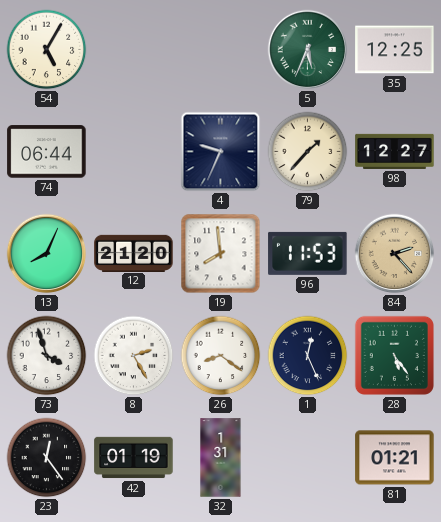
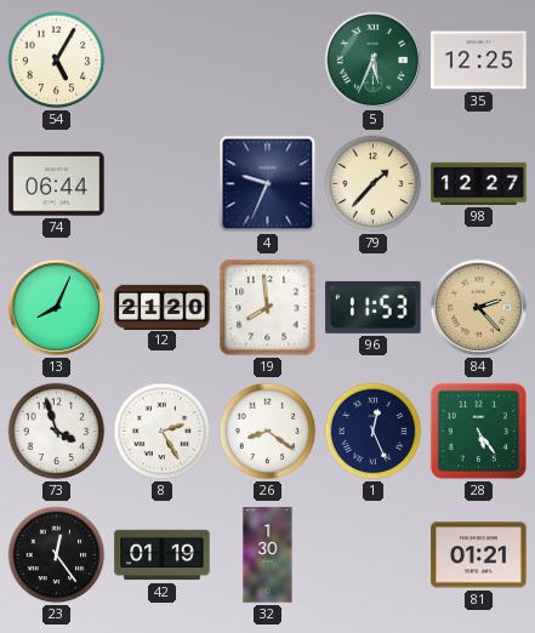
32: 1:31 -> 1:30 (268, 555)
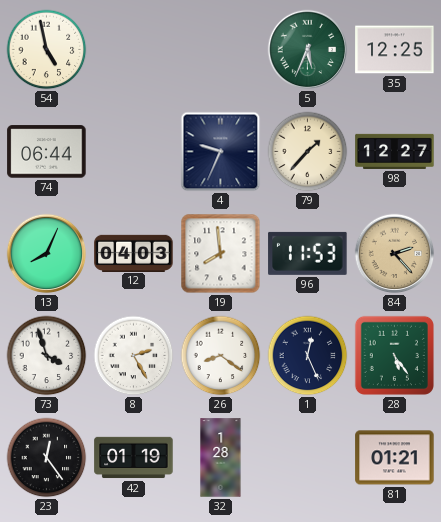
54: 5:05 -> 4:58 (47, 50)
12: 21:20 -> 04:03 (134, 253)
32: 1:30 -> 1:28 (221, 458)
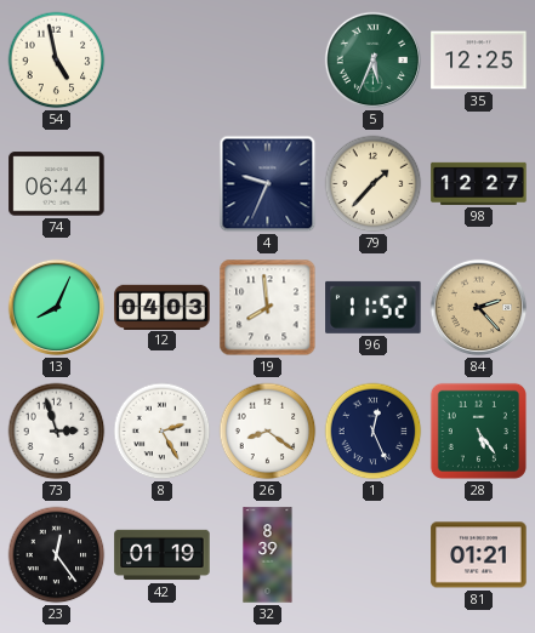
96: 11:53 -> 11:52 (374, 307)
73: 3:57 -> 2:57 (57, 432)
32: 1:28 -> 8:39 (268, 555)
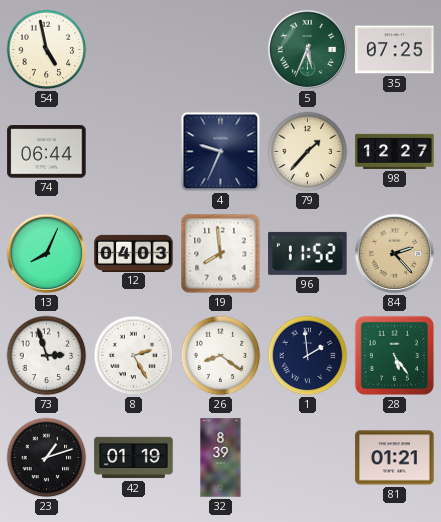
35: 12:25 -> 07:25 (395, 50)
1: 12:26 -> 1:59 (308, 356)
23: 12:24 -> 1:12 (47, 458)
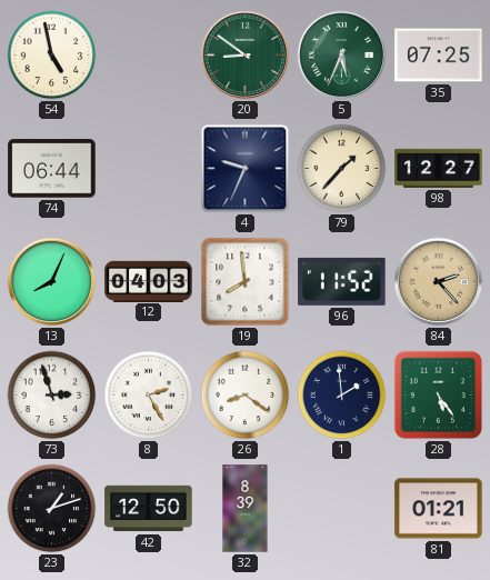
20: none -> 8:51 (246, 56)
42: 01:19 -> 12:50 (149, 509)
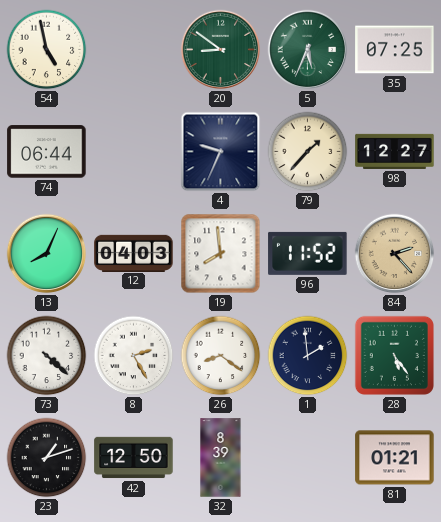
73: 2:57 -> 4:22 (47, 356)
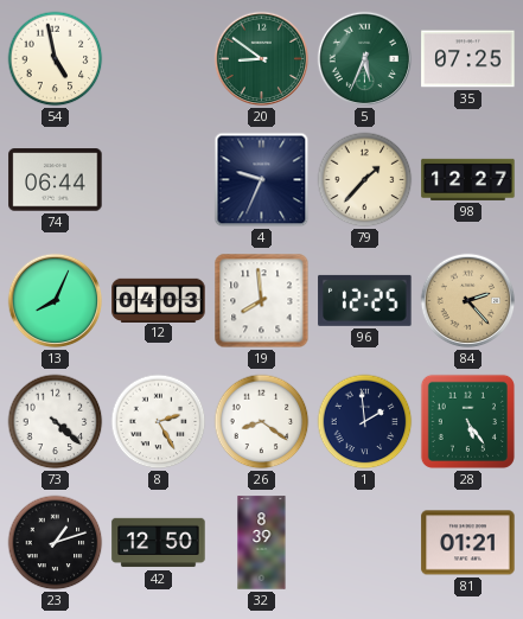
96: 11:52 -> 12:25 (365, 300)
